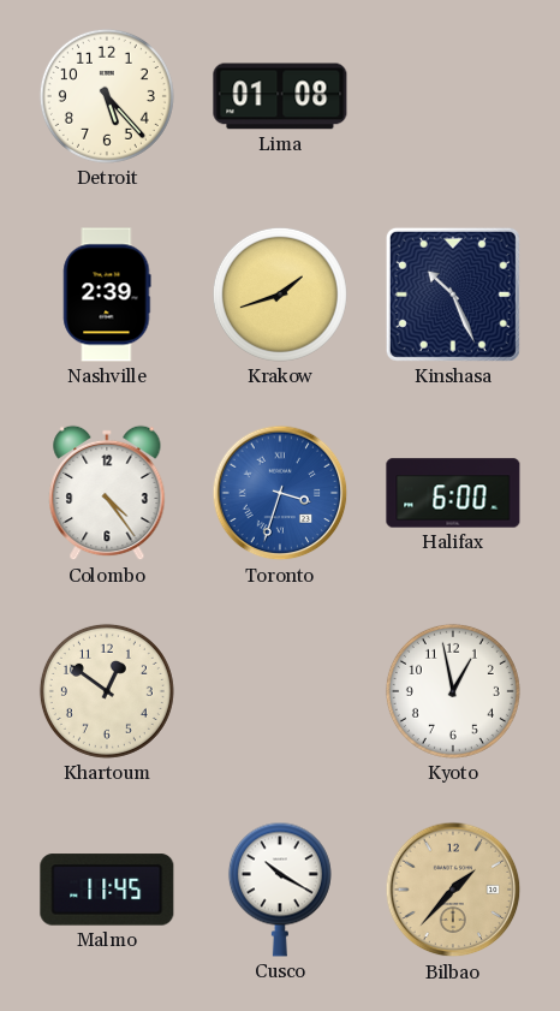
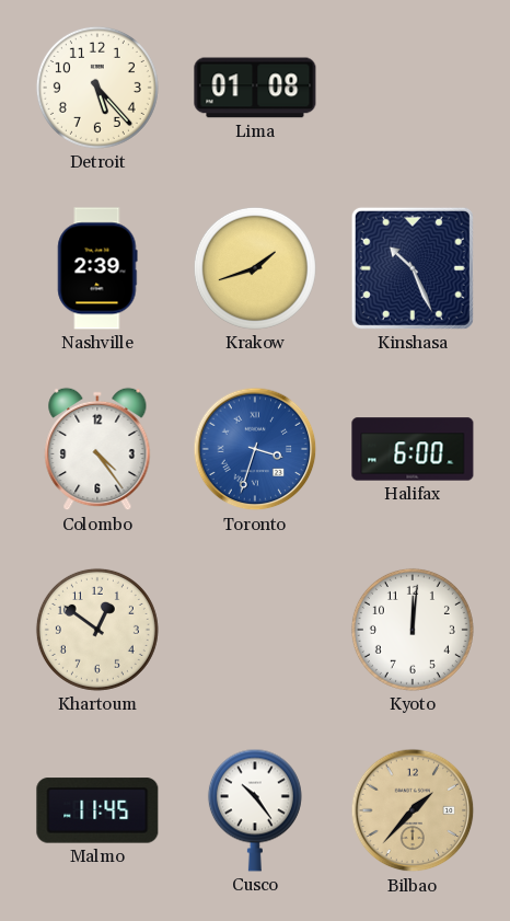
Kyoto: 12:58 -> 12:01 (413, 630)
Cusco: 10:20 -> 10:24 (255, 810)
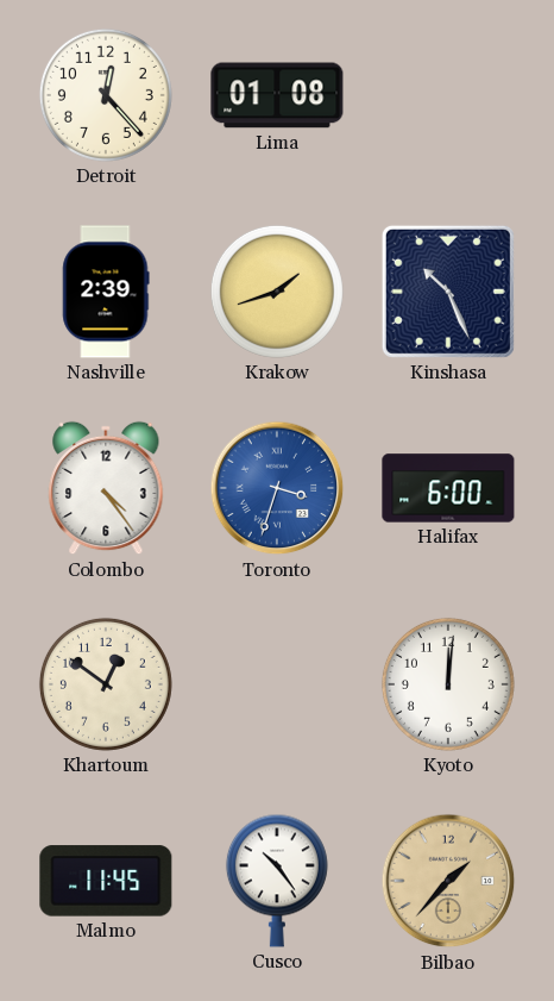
Detroit: 5:23 -> 12:23 (106, 95)
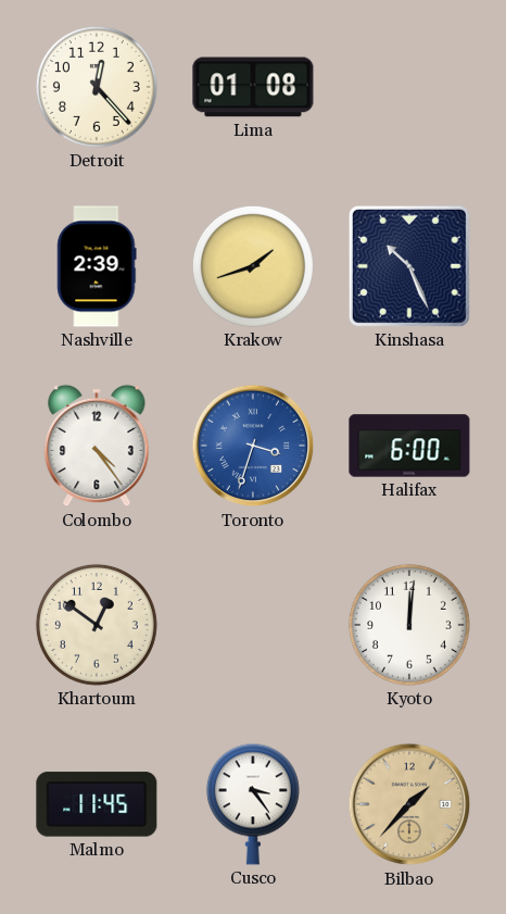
Cusco: 10:24 -> 3:24 (253, 804)
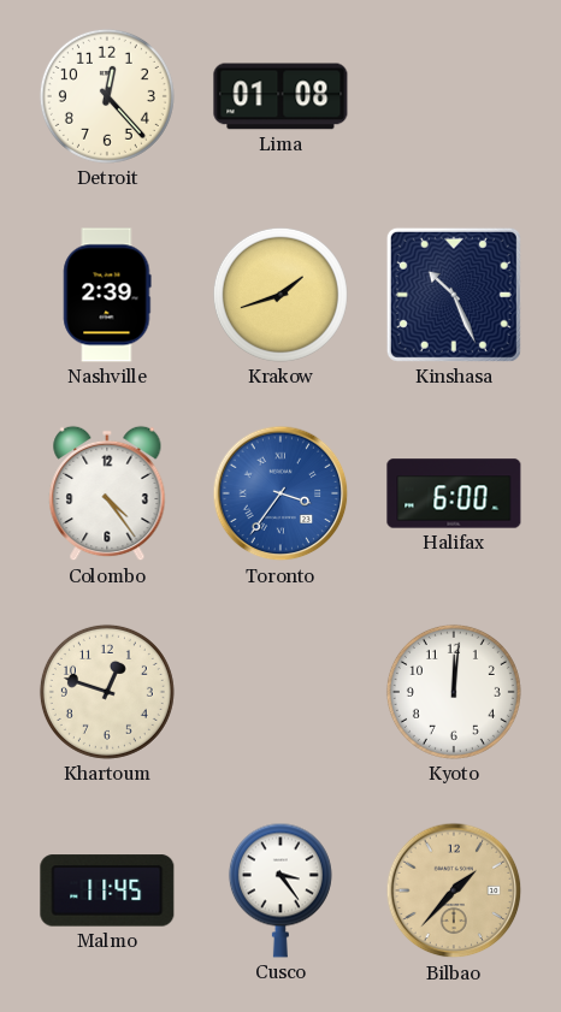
Toronto: 3:33 -> 3:36 (280, 493)
Khartoum: 12:51 -> 12:48 (107, 692)
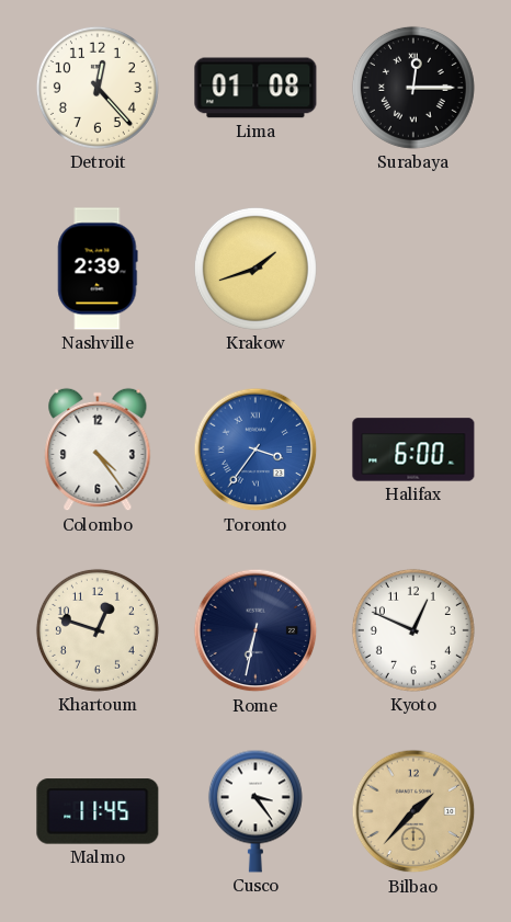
Surabaya: none -> 12:15 (413, 88)
Kinshasa: 10:26 -> none (454, 295)
Rome: none -> 6:32 (256, 630)
Kyoto: 12:01 -> 12:49 (413, 630)
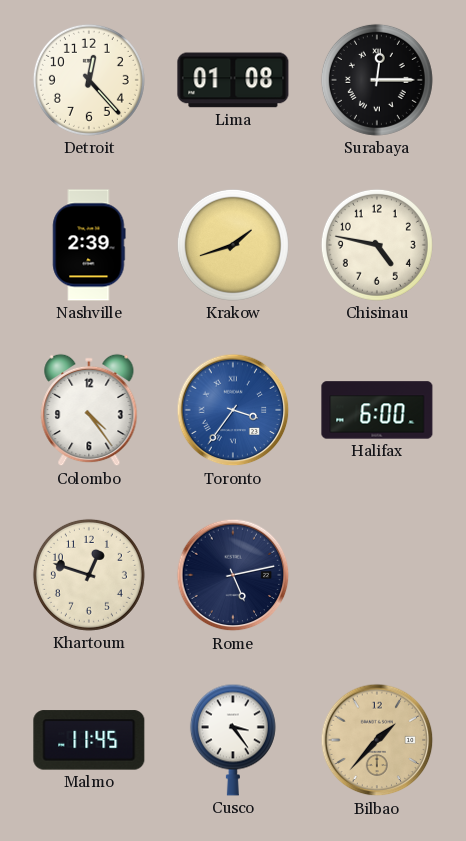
Chisinau: none -> 4:47 (377, 245)
Rome: 6:32 -> 5:13 (233, 575)
Kyoto: 12:49 -> none (413, 630)
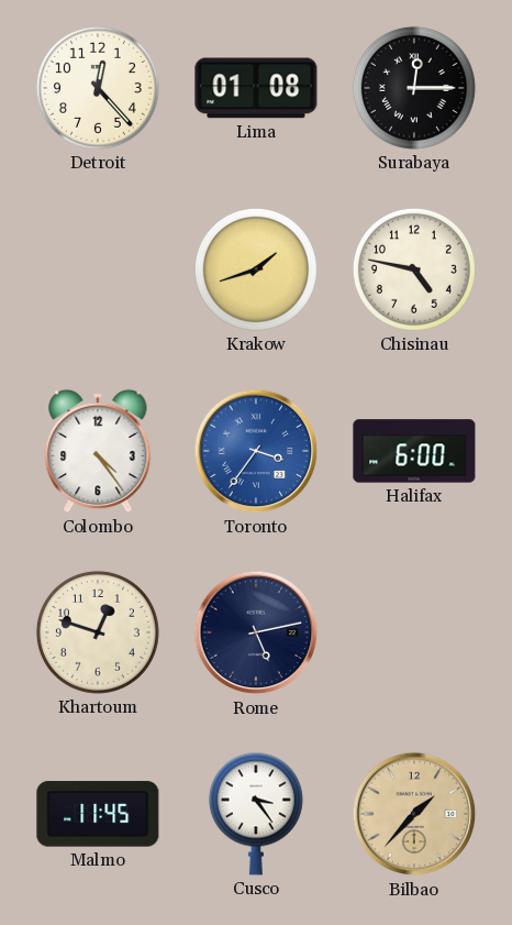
Nashville: 2:39 -> none (89, 245)
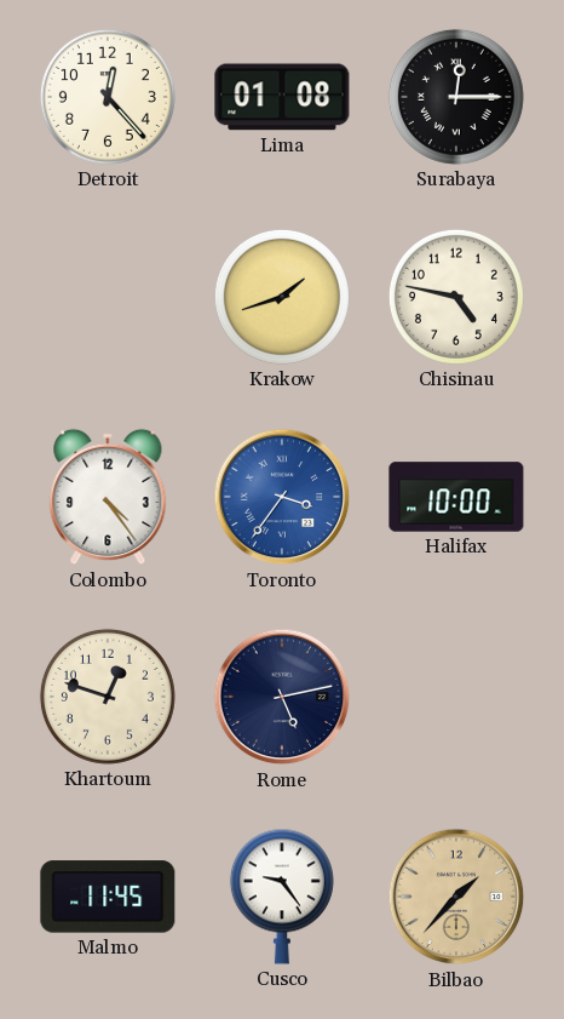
Halifax: 6:00 -> 10:00 (456, 497)
Cusco: 3:24 -> 9:24 (282, 897)
